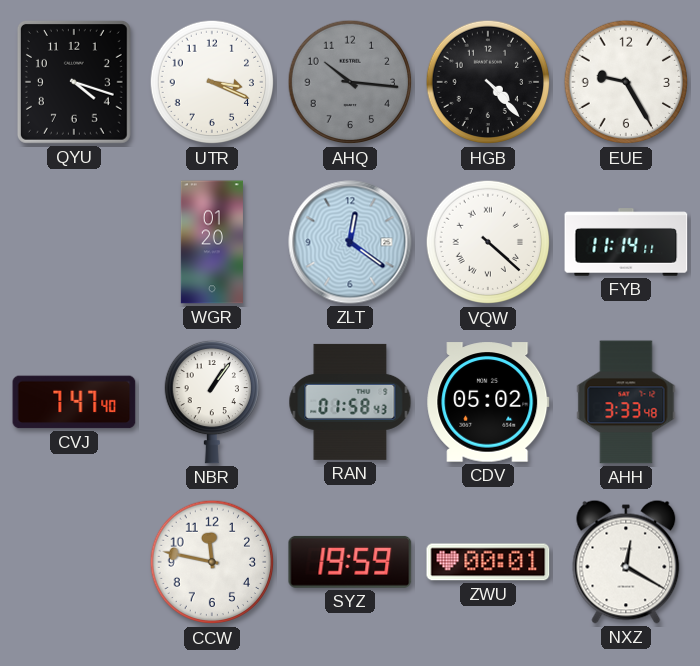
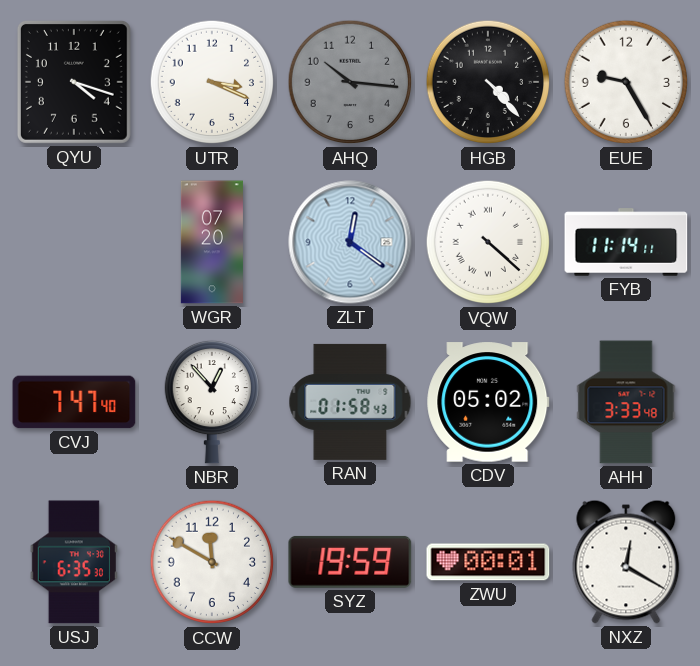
WGR: 01:20 -> 07:20 (212, 242)
NBR: 1:06 -> 12:53 (211, 402)
USJ: none -> 6:35 (74, 562)
CCW: 11:47 -> 11:50 (212, 562)
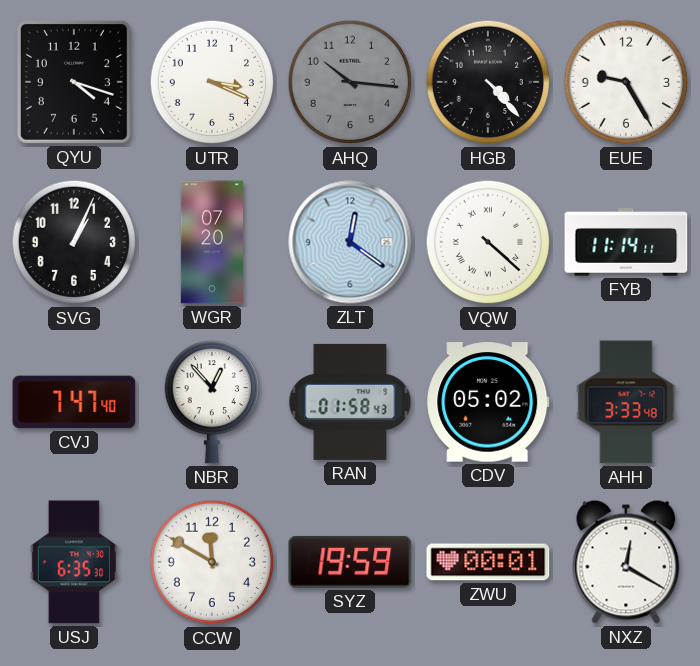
SVG: none -> 1:04 (74, 242)
